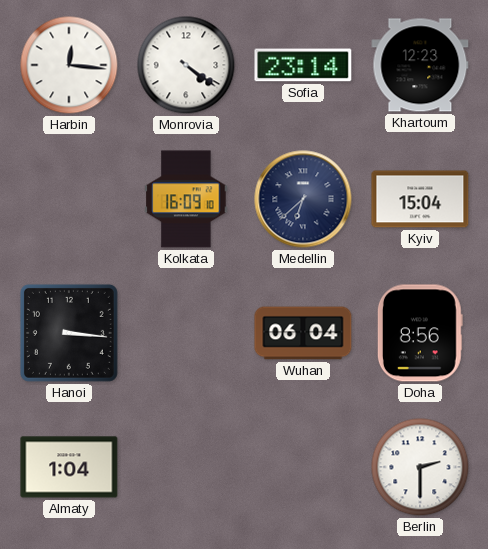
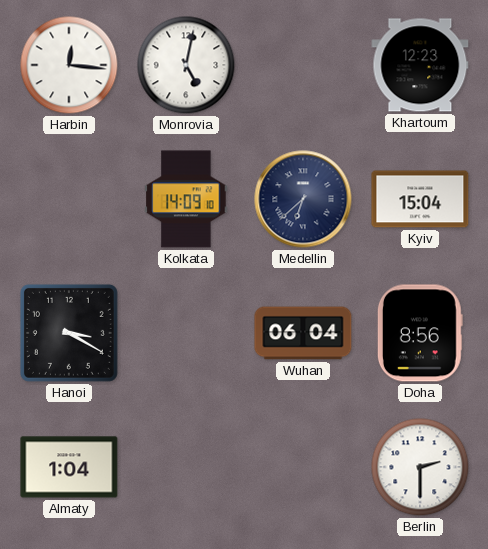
Monrovia: 4:21 -> 5:02 (186, 65)
Sofia: 23:14 -> none (303, 65)
Kolkata: 16:09 -> 14:09 (186, 199)
Hanoi: 3:16 -> 3:20 (69, 333)
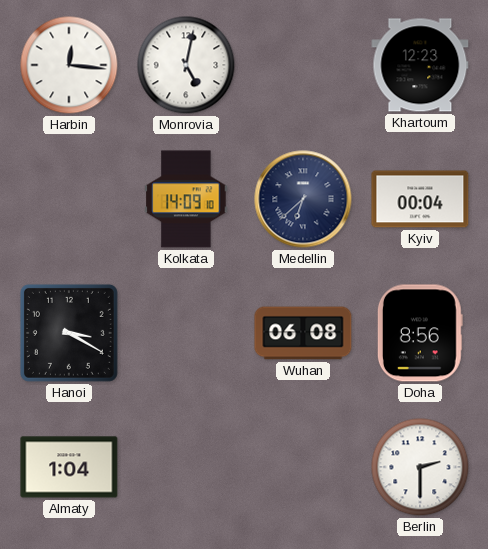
Kyiv: 15:04 -> 00:04 (420, 199)
Wuhan: 06:04 -> 06:08 (303, 333)
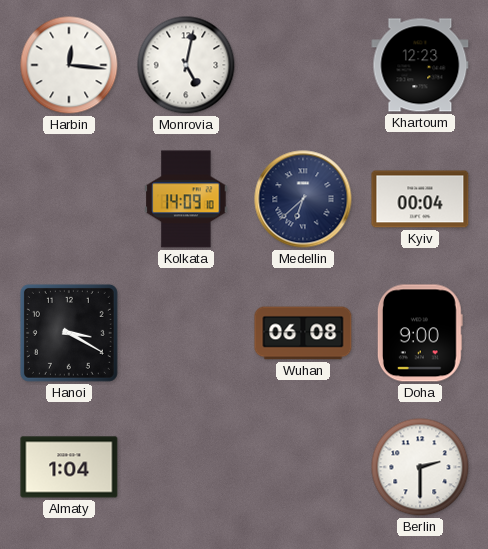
Doha: 8:56 -> 9:00 (420, 333)
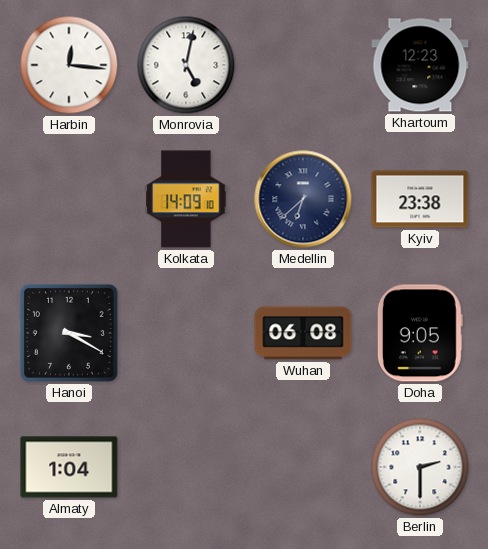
Kyiv: 00:04 -> 23:38 (420, 199)
Doha: 9:00 -> 9:05 (420, 333)
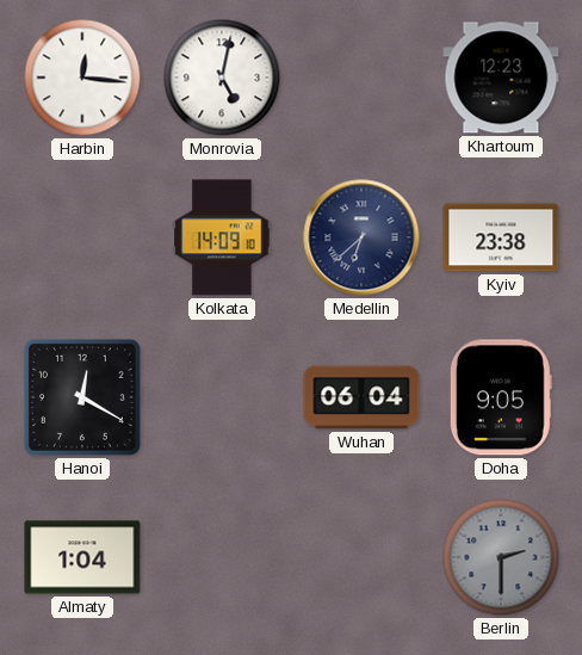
Hanoi: 3:20 -> 12:20 (82, 397)
Wuhan: 06:08 -> 06:04 (361, 397)
Berlin dial: white -> grey (501, 557)
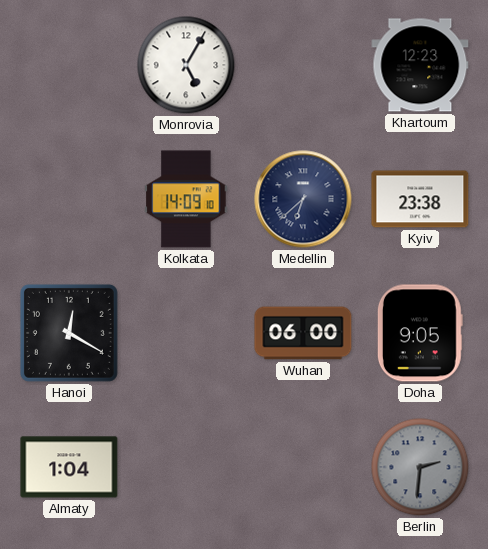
Harbin: 12:16 -> none (82, 78)
Monrovia: 5:02 -> 5:05 (186, 65)
Wuhan: 06:04 -> 06:00 (303, 333)
Berlin: 2:30 -> 2:31 (420, 467)
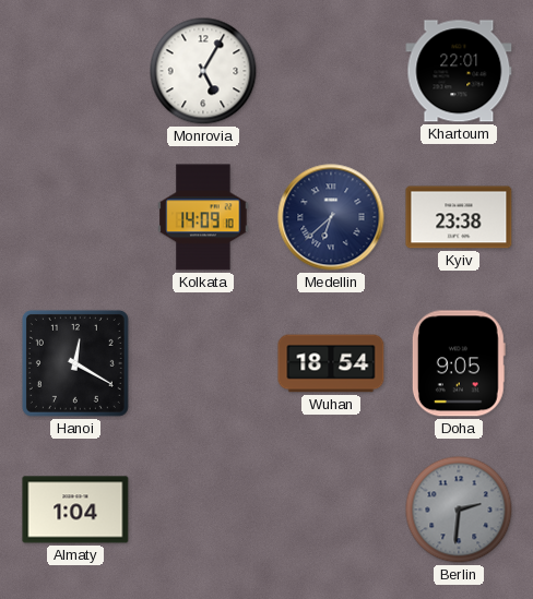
Khartoum: 12:23 -> 22:01 (459, 71)
Wuhan: 06:00 -> 18:54 (331, 363)
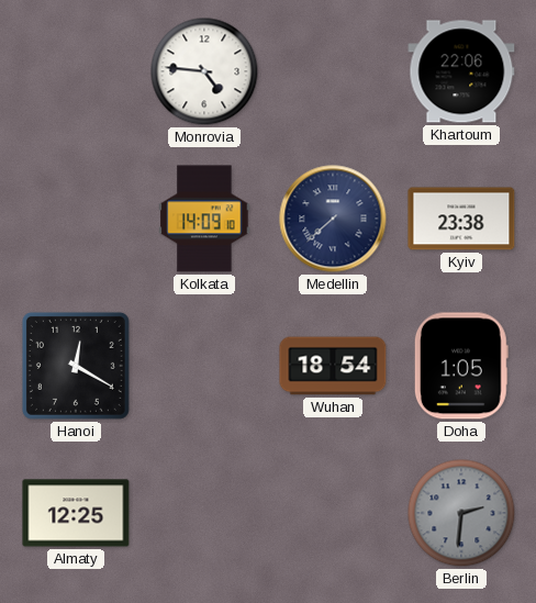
Monrovia: 5:05 -> 4:46 (204, 71)
Khartoum: 22:01 -> 22:06 (461, 71)
Medellin: 6:38 -> 7:38 (333, 219)
Doha: 9:05 -> 1:05 (461, 366)
Almaty: 1:04 -> 12:25 (76, 513)
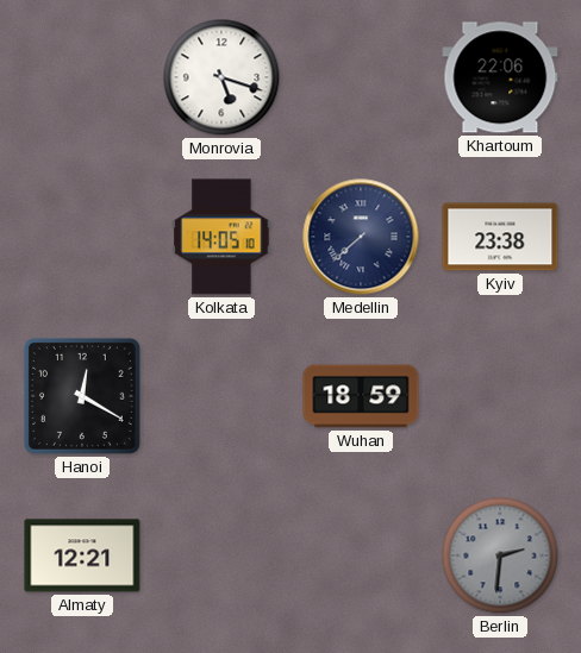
Monrovia: 4:46 -> 5:18 (221, 77)
Kolkata: 14:09 -> 14:05 (221, 237)
Wuhan: 18:54 -> 18:59 (361, 396)
Doha: 1:05 -> none (461, 366)
Almaty: 12:25 -> 12:21 (82, 555)
